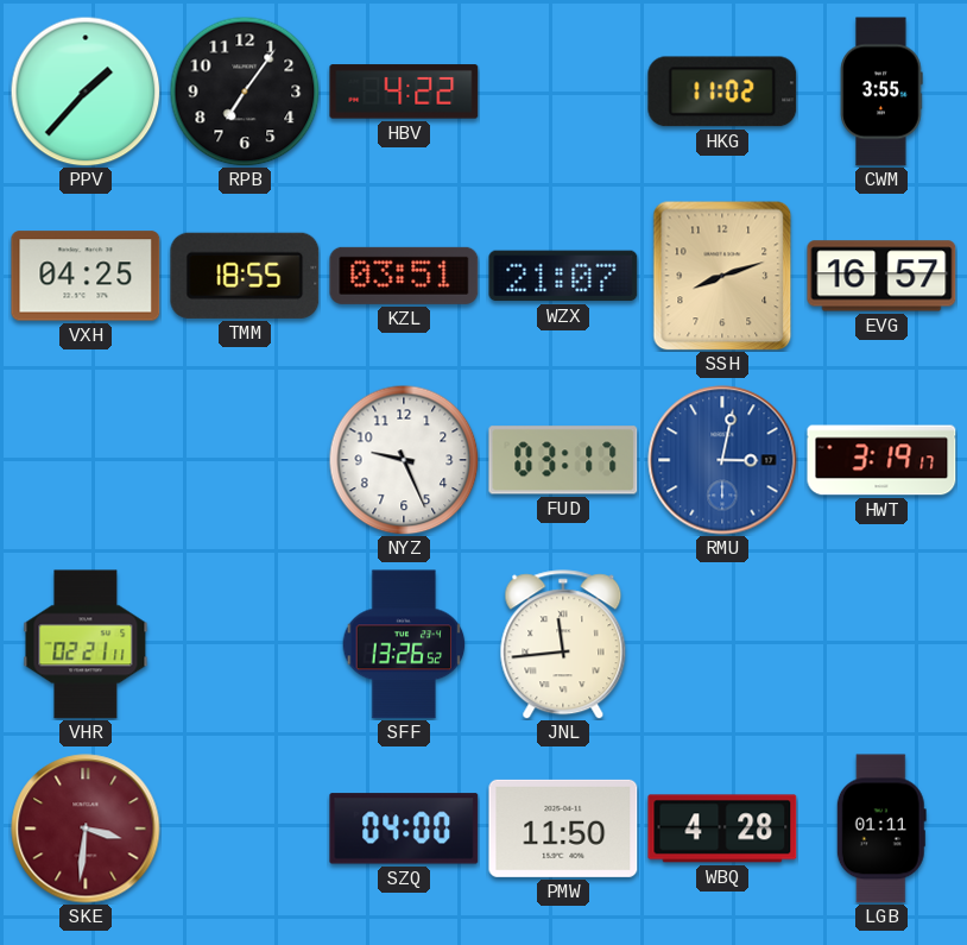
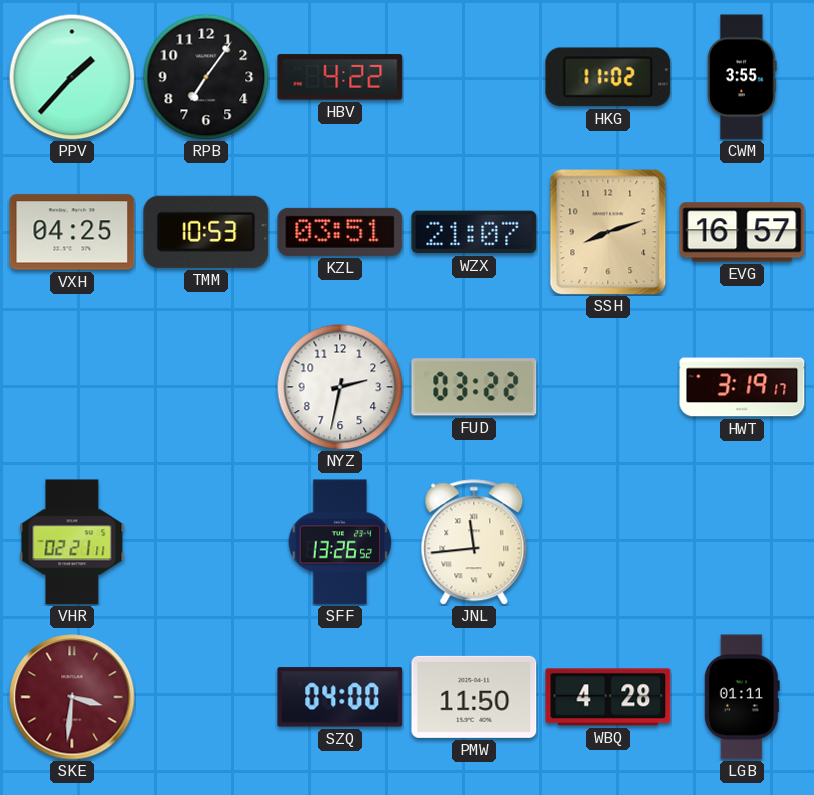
TMM: 18:55 -> 10:53 (206, 232)
NYZ: 9:26 -> 2:32 (340, 387)
FUD: 03:17 -> 03:22 (474, 387)
RMU: 3:02 -> none (722, 460)
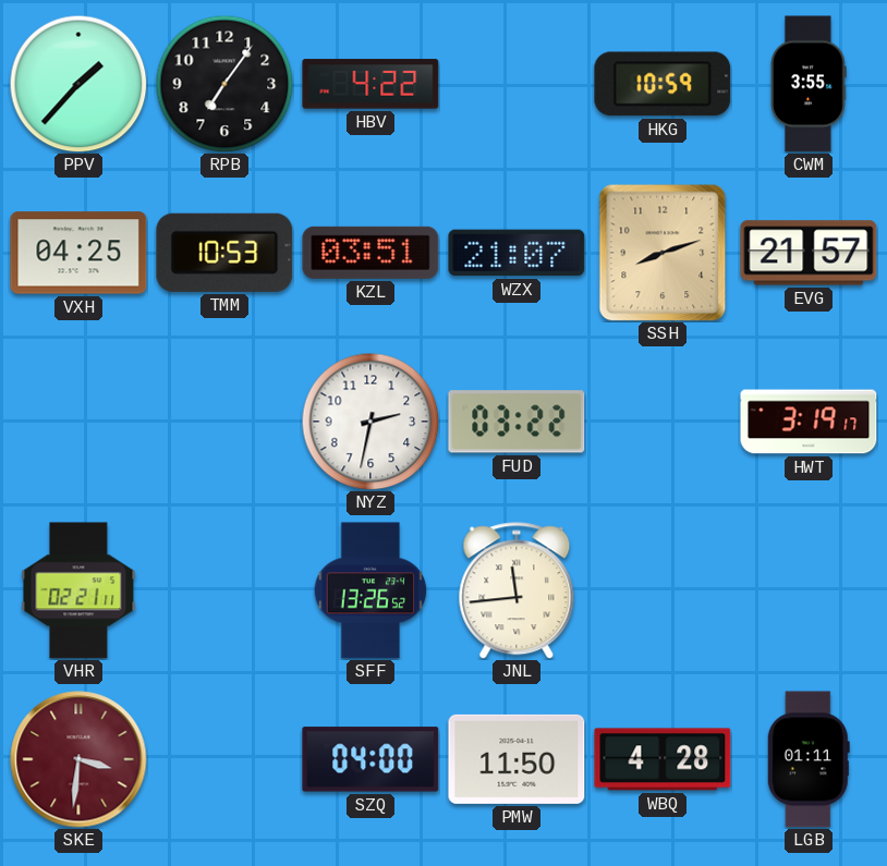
HKG: 11:02 -> 10:59 (663, 84)
EVG: 16:57 -> 21:57 (809, 253)
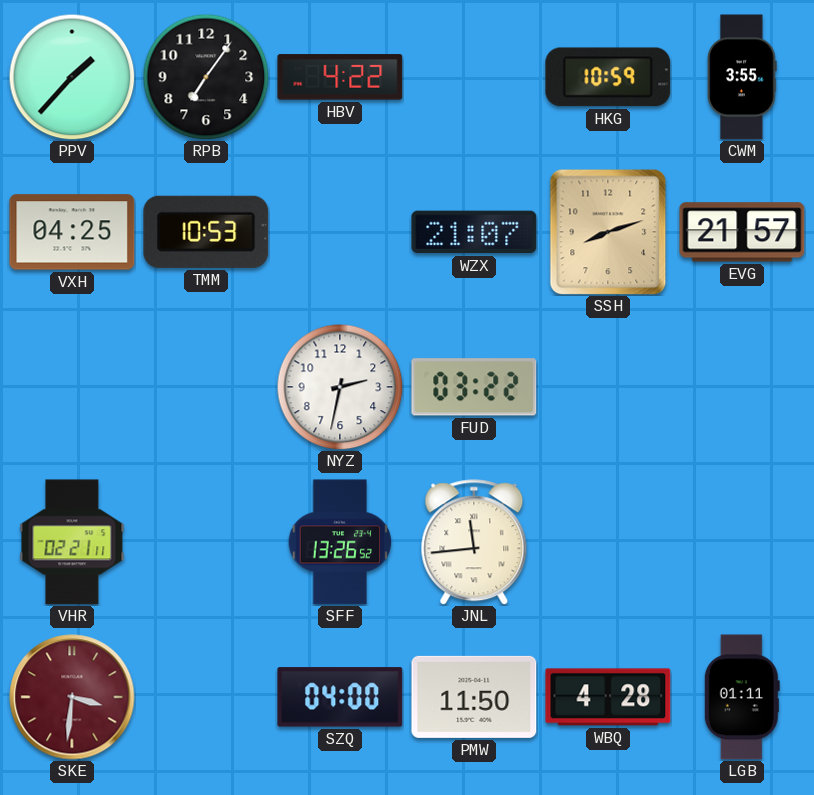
KZL: 03:51 -> none (370, 253)
HWT: 3:19 -> none (809, 422)
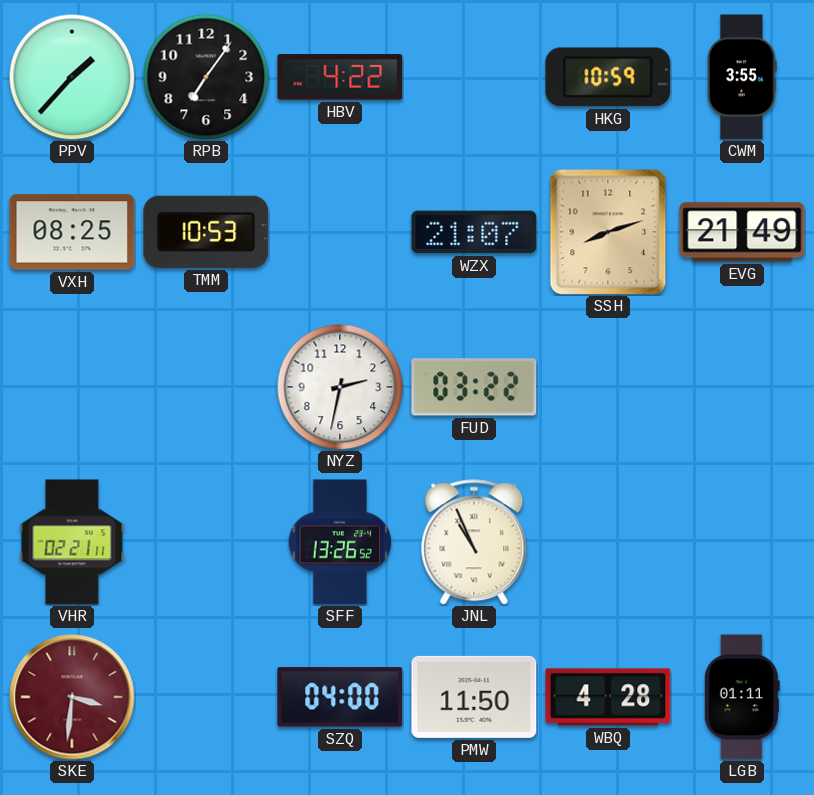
VXH: 04:25 -> 08:25 (72, 232)
EVG: 21:57 -> 21:49 (742, 232)
JNL: 11:44 -> 10:56 (474, 542)
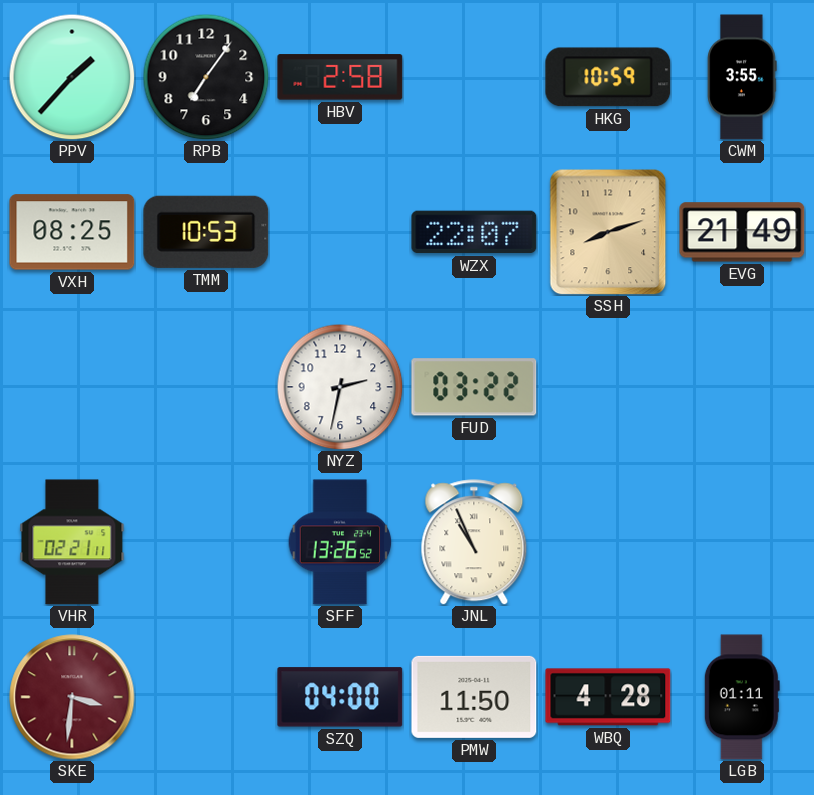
HBV: 4:22 -> 2:58 (340, 77)
WZX: 21:07 -> 22:07 (474, 232)
